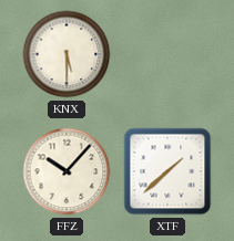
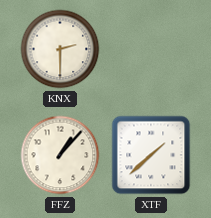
KNX: 5:30 -> 2:30 (60, 49)
FFZ: 10:07 -> 1:07 (60, 155)
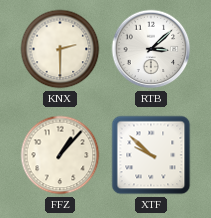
RTB: none -> 3:08 (151, 49)
XTF: 1:38 -> 9:52 (151, 155)
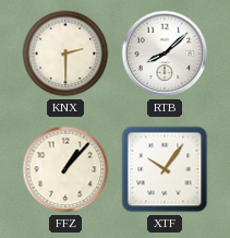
RTB: 3:08 -> 8:08 (165, 53)
XTF: 9:52 -> 10:06 (165, 169)
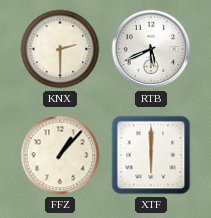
RTB: 8:08 -> 5:41 (151, 49)
XTF: 10:06 -> 6:00 (151, 155)
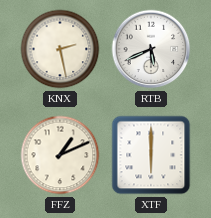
KNX: 2:30 -> 2:28 (60, 49)
FFZ: 1:07 -> 1:11 (60, 155)
